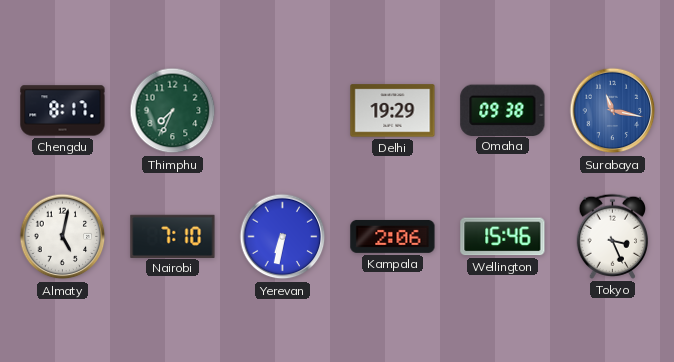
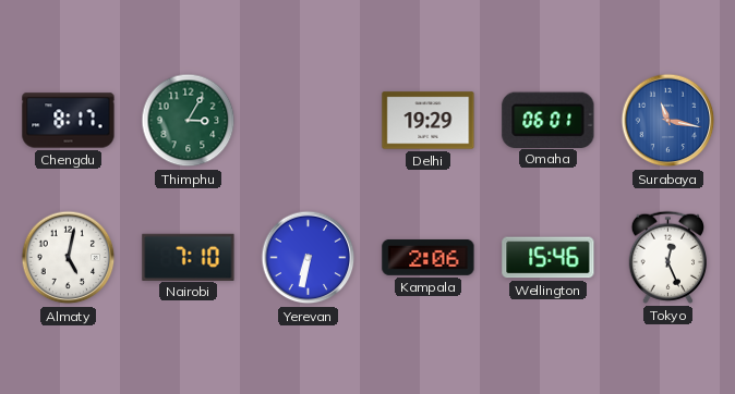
Thimphu: 7:34 -> 3:05 (189, 121)
Omaha: 09:38 -> 06:01 (549, 120)
Tokyo: 3:26 -> 12:26 (667, 257)
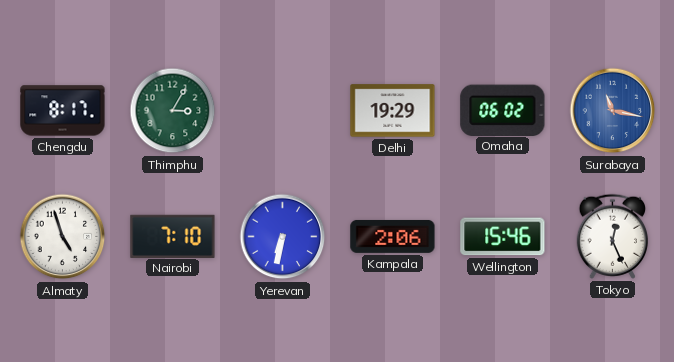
Omaha: 06:01 -> 06:02 (503, 110)
Almaty: 5:02 -> 4:57 (63, 237)
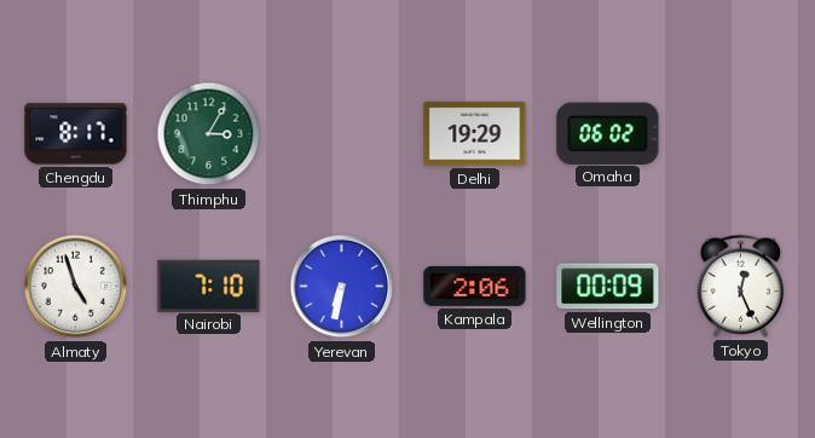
Surabaya: 11:17 -> none (613, 111)
Wellington: 15:46 -> 00:09 (608, 287)
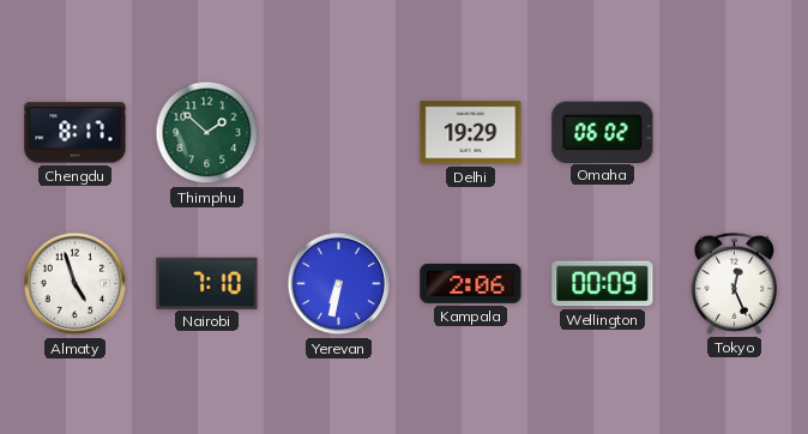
Thimphu: 3:05 -> 1:52 (207, 133)
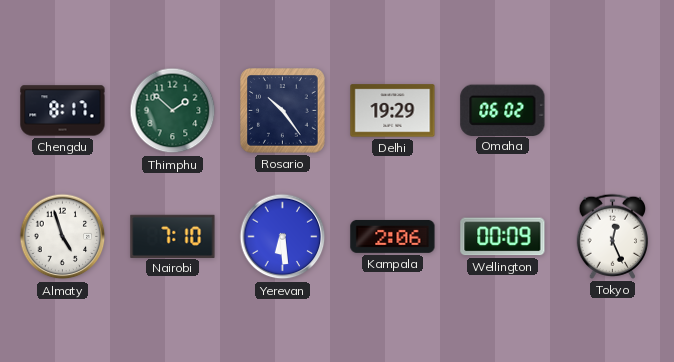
Rosario: none -> 10:24 (283, 111)
Yerevan: 6:32 -> 6:29 (283, 237)
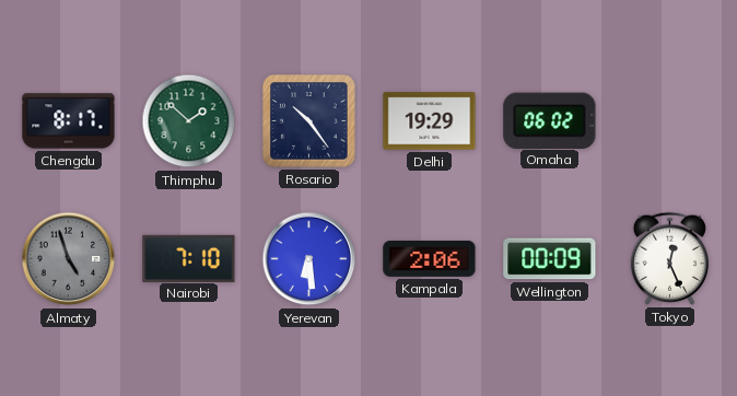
Almaty dial: white -> grey (69, 259)
